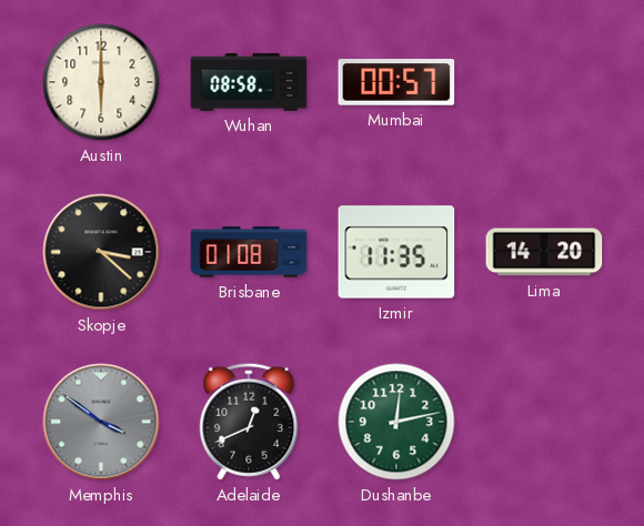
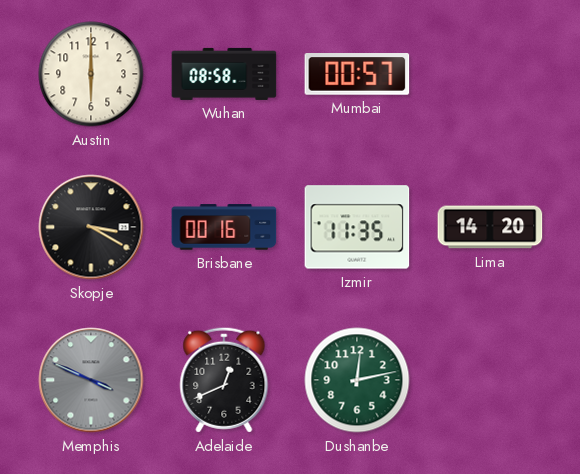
Skopje: 3:22 -> 3:20 (91, 227)
Brisbane: 01:08 -> 00:16 (224, 227)
Memphis: 3:51 -> 3:49 (91, 380)
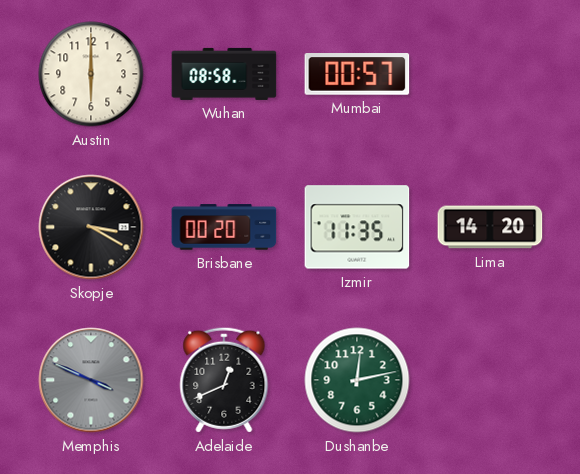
Brisbane: 00:16 -> 00:20 (224, 227)
